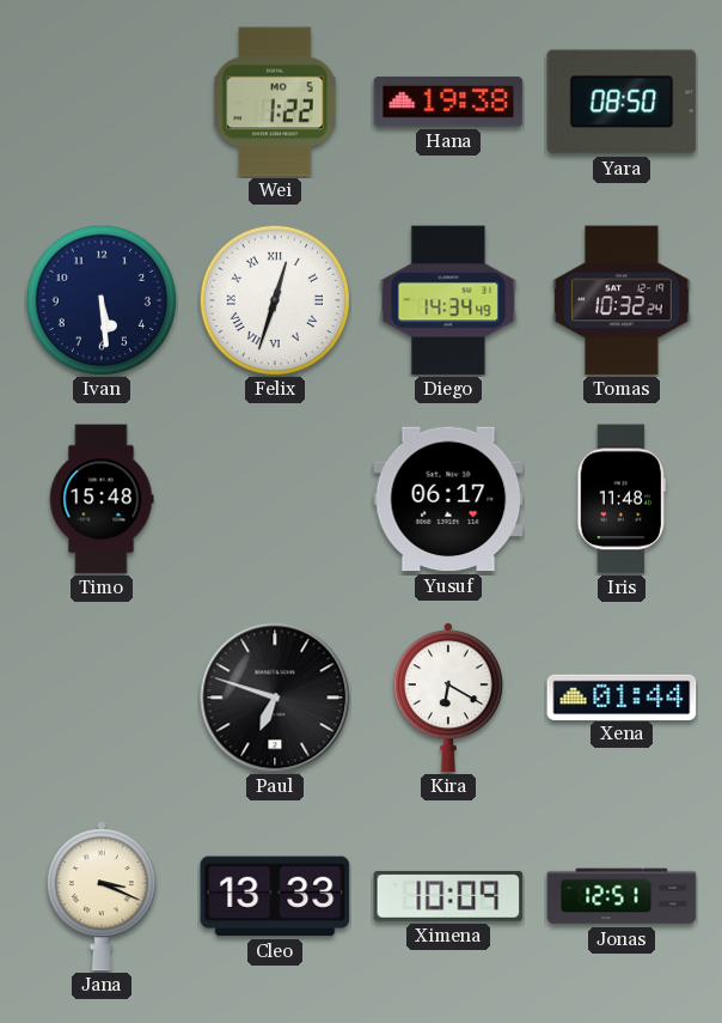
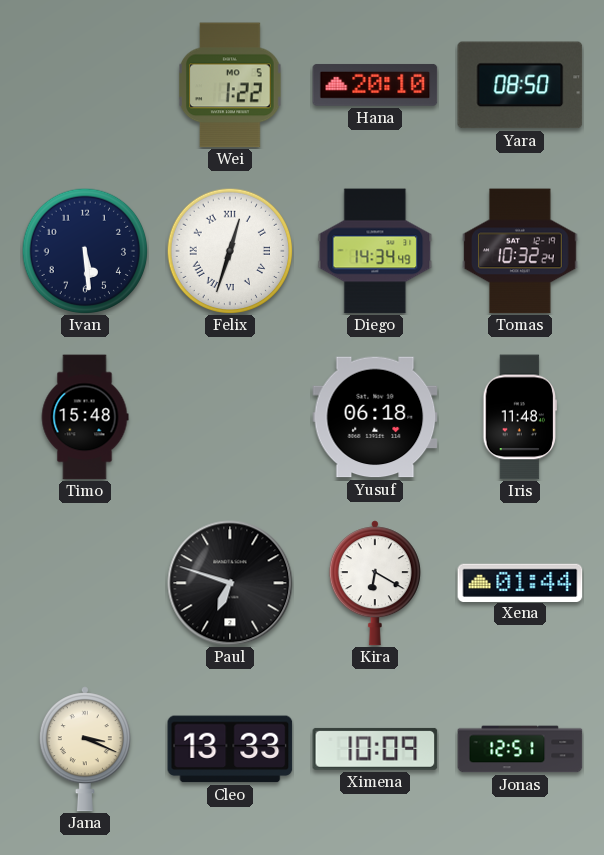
Hana: 19:38 -> 20:10 (375, 85)
Yusuf: 06:17 -> 06:18 (375, 417)
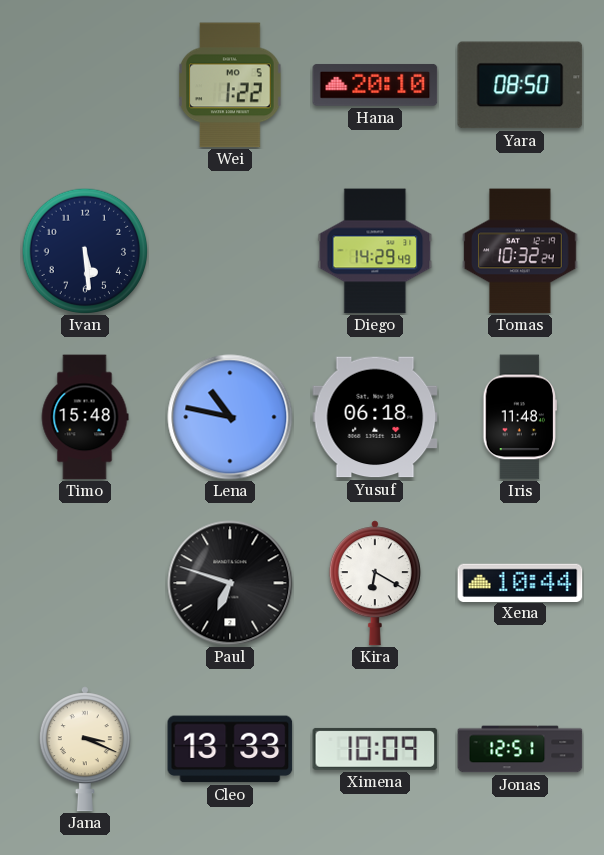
Felix: 12:33 -> none (230, 251)
Diego: 14:34 -> 14:29 (375, 251)
Lena: none -> 10:47 (230, 417)
Xena: 01:44 -> 10:44 (520, 582)
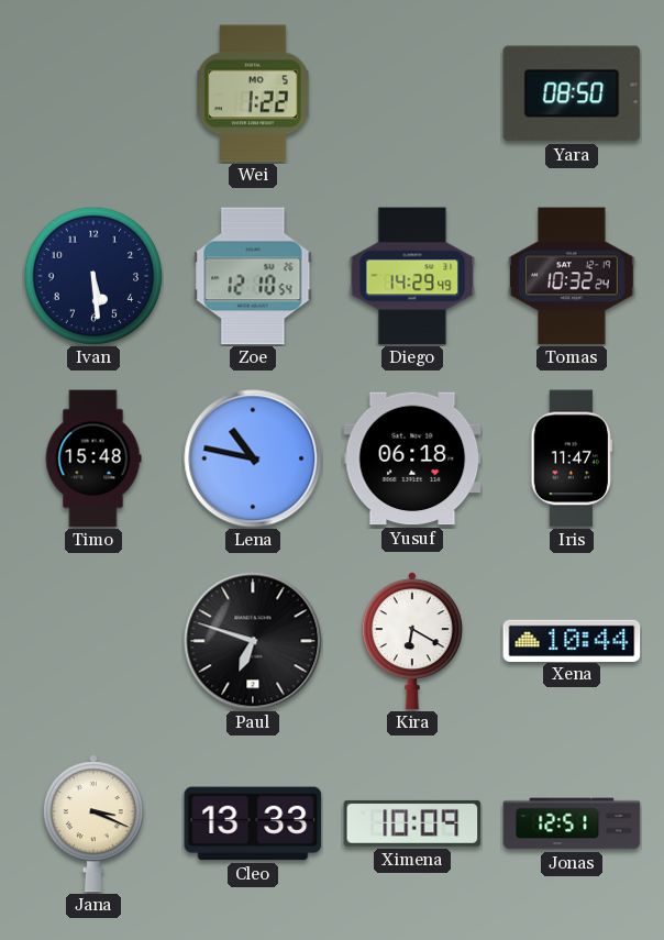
Hana: 20:10 -> none (375, 85)
Zoe: none -> 12:10 (253, 276)
Iris: 11:48 -> 11:47 (571, 458)
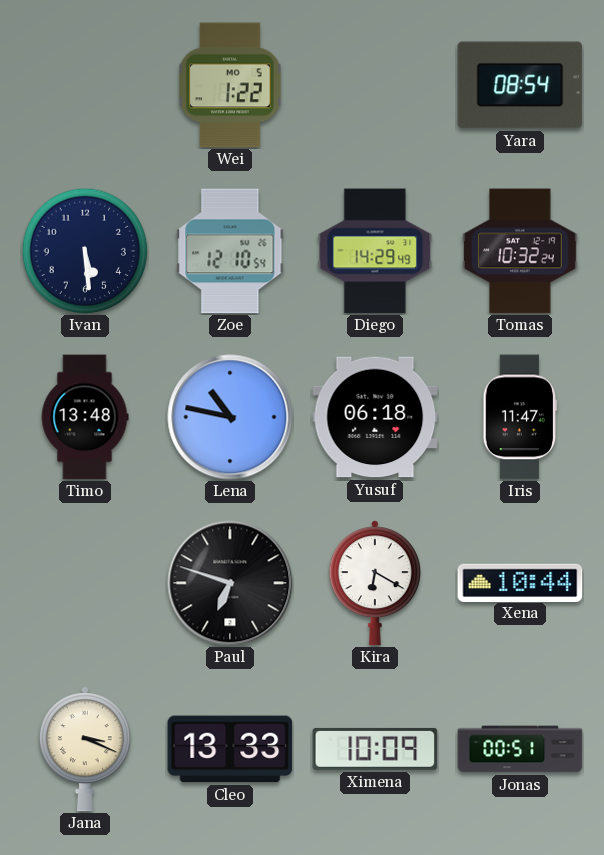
Yara: 08:50 -> 08:54 (520, 85)
Timo: 15:48 -> 13:48 (85, 417)
Jonas: 12:51 -> 00:51 (520, 749)
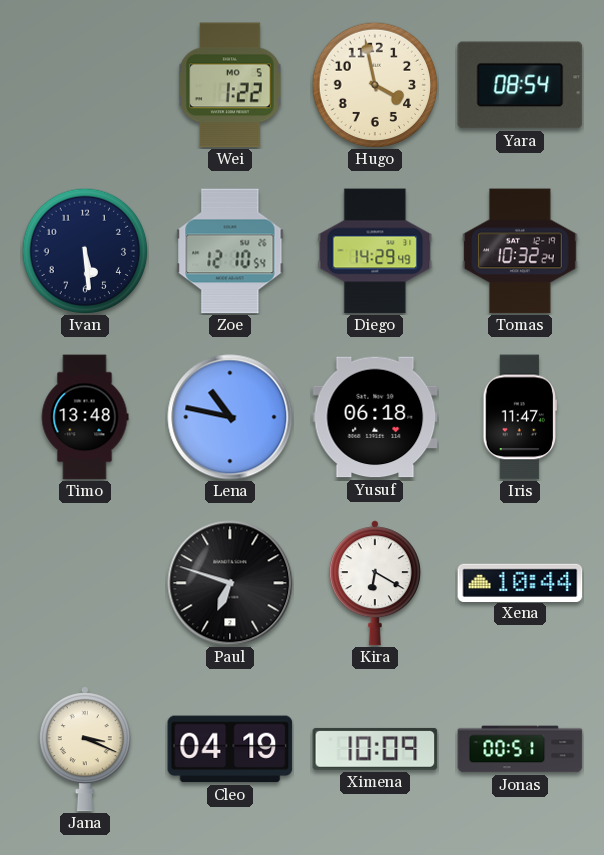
Hugo: none -> 3:58 (375, 85)
Cleo: 13:33 -> 04:19 (230, 749)
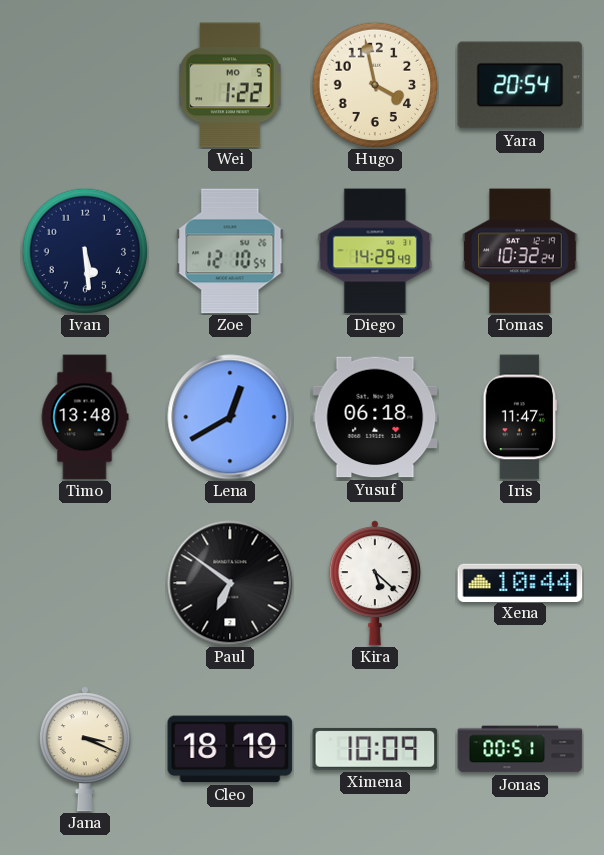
Yara: 08:54 -> 20:54 (520, 85)
Lena: 10:47 -> 12:40 (230, 417)
Paul: 6:48 -> 6:51 (230, 583)
Kira: 6:20 -> 5:22 (375, 583)
Cleo: 04:19 -> 18:19 (230, 749)
